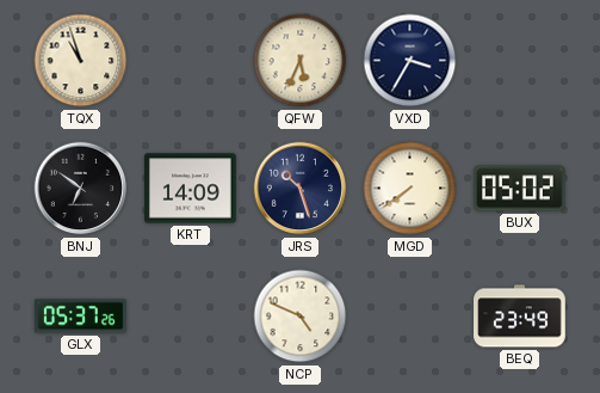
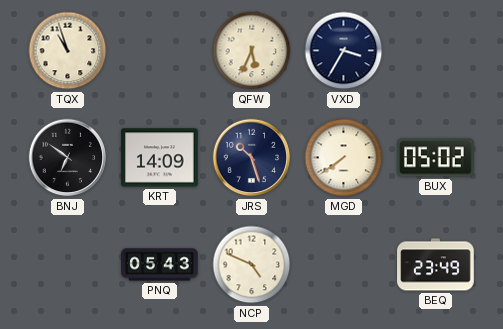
GLX: 05:37 -> none (81, 317)
PNQ: none -> 05:43 (160, 265)
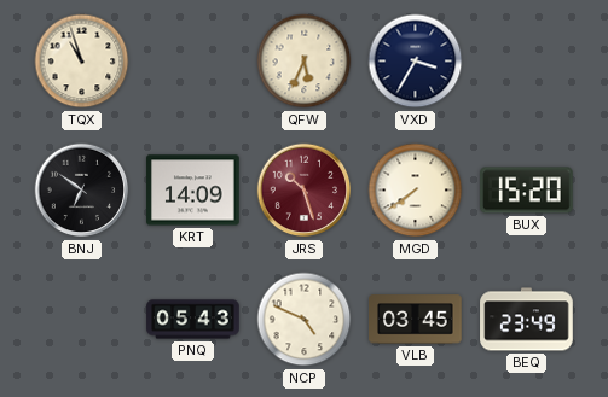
JRS dial: navy -> burgundy (305, 191)
BUX: 05:02 -> 15:20 (527, 191)
VLB: none -> 03:45 (416, 320)
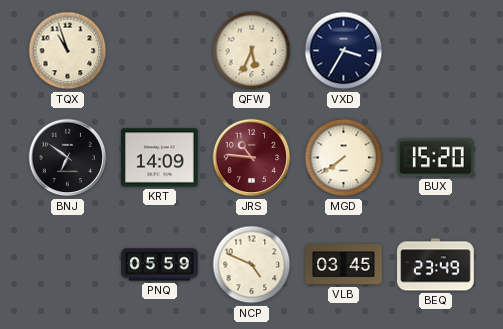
JRS: 10:27 -> 10:46 (252, 158)
PNQ: 05:43 -> 05:59 (160, 265)
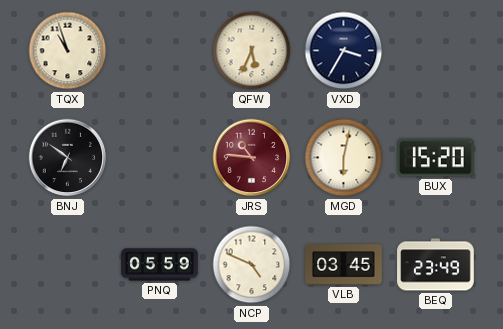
KRT: 14:09 -> none (160, 158)
MGD: 7:39 -> 6:02 (344, 158)
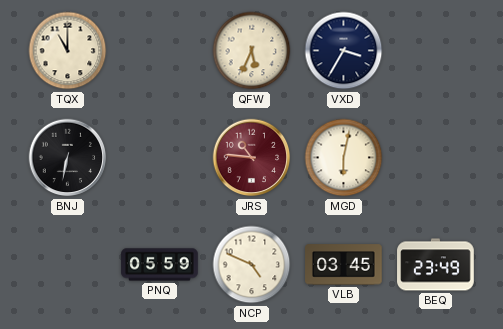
TQX: 10:57 -> 11:00 (68, 51)
BNJ: 6:51 -> 6:32 (68, 158)
BUX: 15:20 -> none (436, 158)
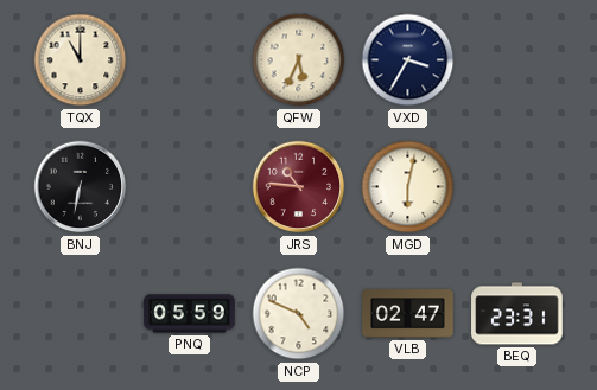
VLB: 03:45 -> 02:47 (408, 314)
BEQ: 23:49 -> 23:31 (517, 314)
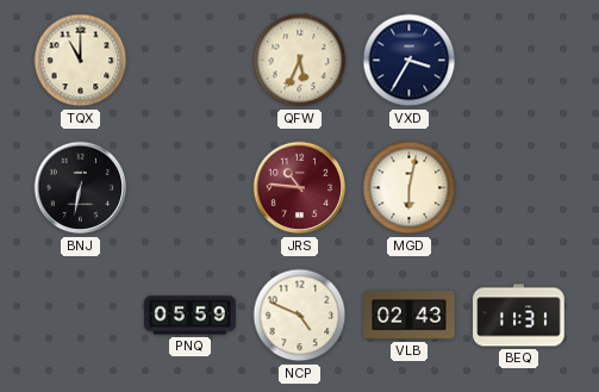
VLB: 02:47 -> 02:43 (410, 316)
BEQ: 23:31 -> 11:31 (519, 316)
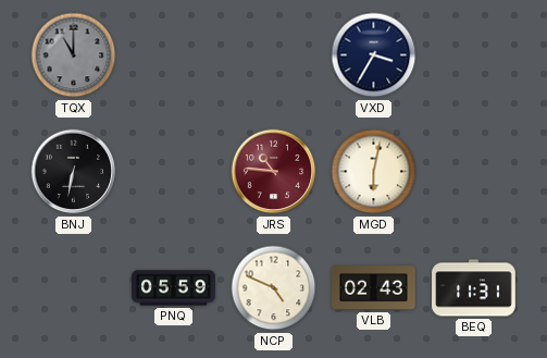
TQX dial: cream -> grey (74, 55)
QFW: 5:34 -> none (300, 61)
